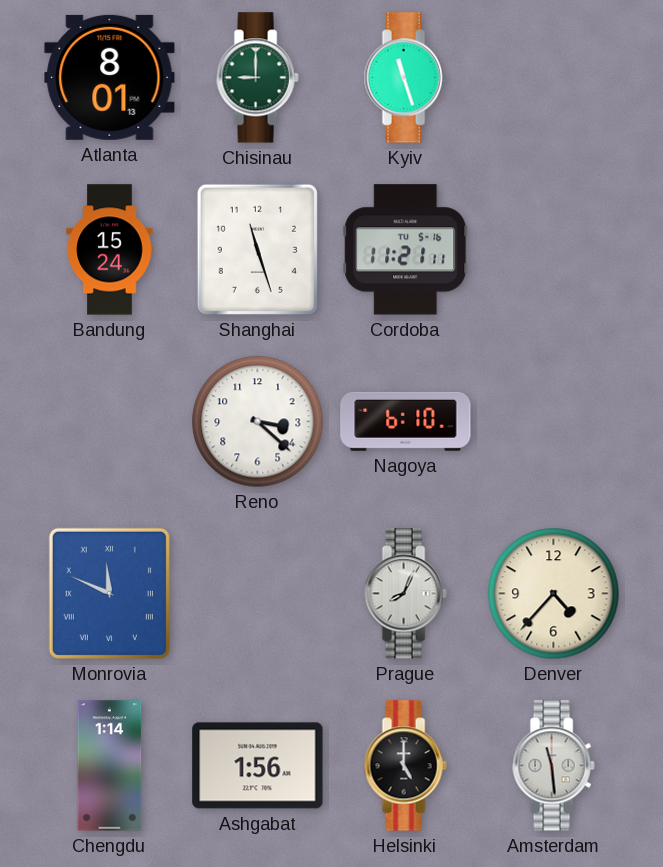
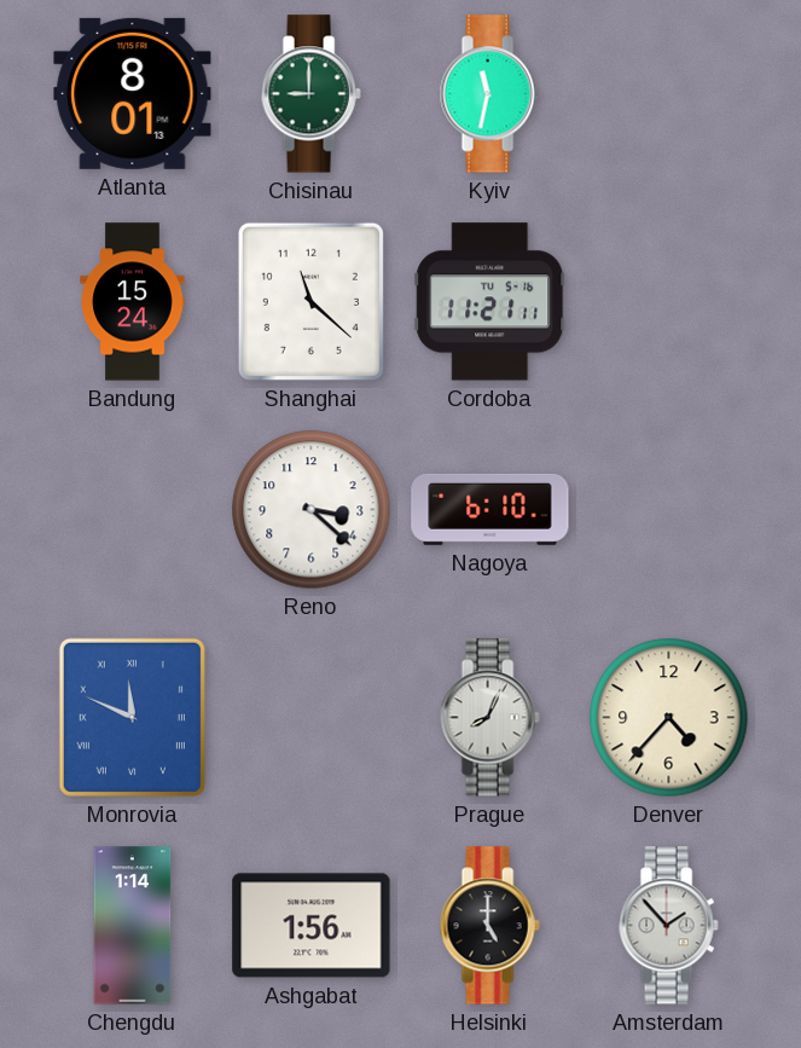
Kyiv: 11:27 -> 11:32 (489, 94)
Shanghai: 11:27 -> 11:22 (310, 301)
Amsterdam: 11:29 -> 1:53 (668, 926)
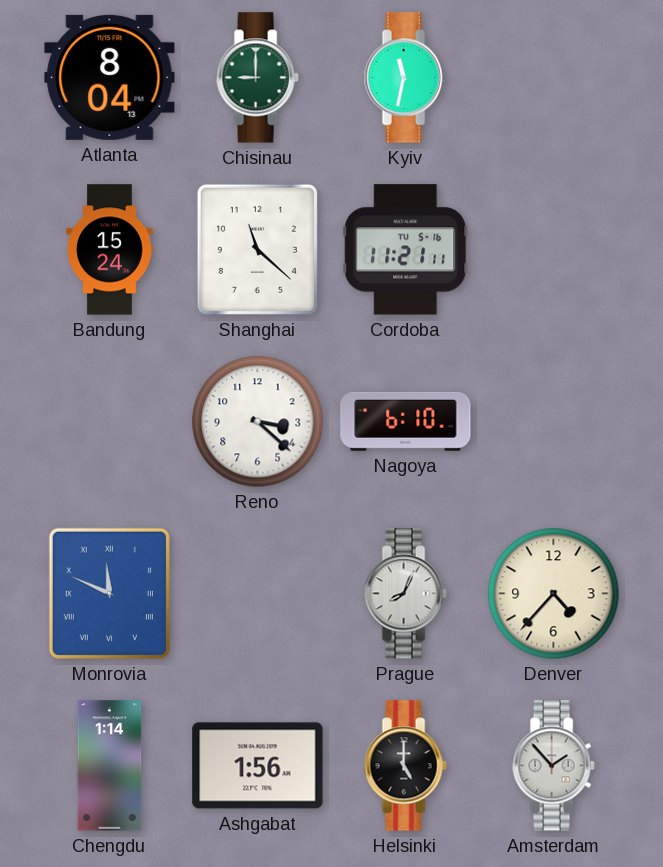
Atlanta: 8:01 -> 8:04 (110, 77)
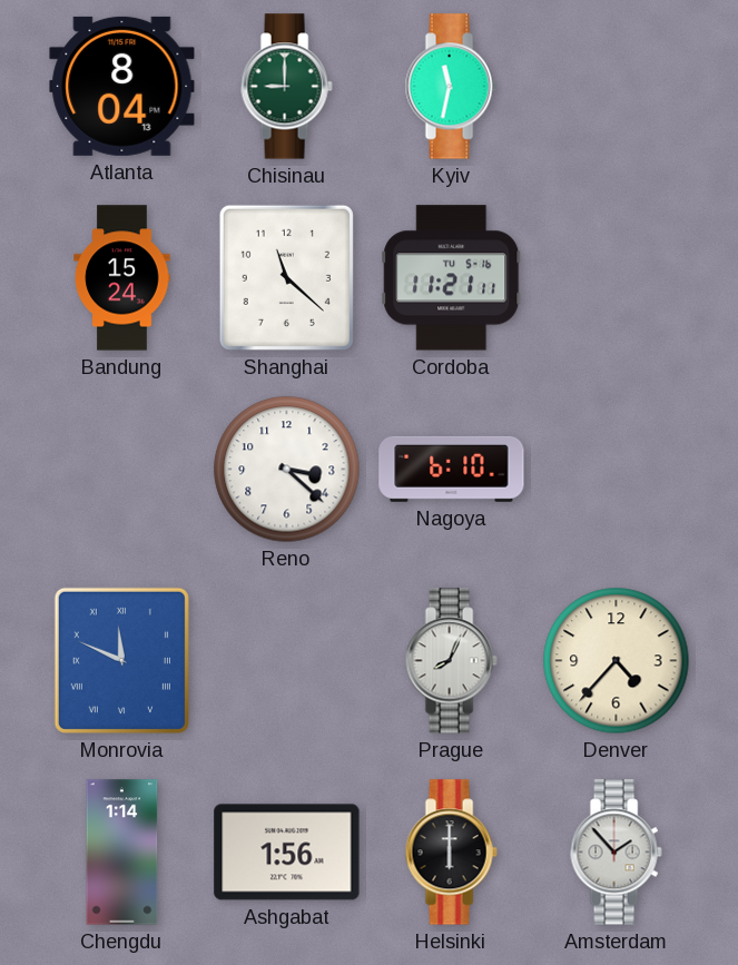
Helsinki: 5:00 -> 6:00 (451, 853)
